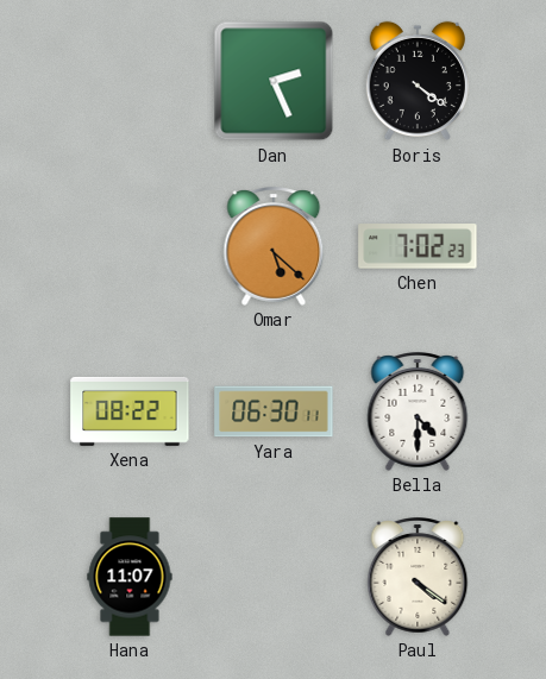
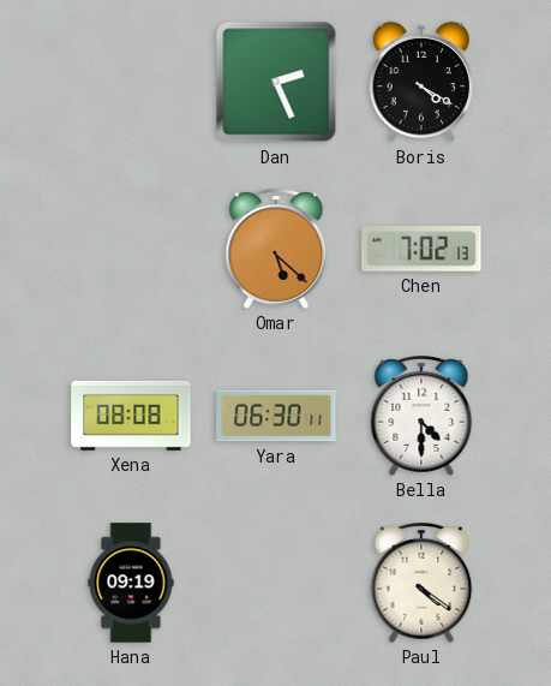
Boris: 4:21 -> 4:20 (421, 82)
Chen: 7:02:23 -> 7:02:13 (421, 249)
Xena: 08:22 -> 08:08 (131, 416)
Hana: 11:07 -> 09:19 (131, 583)
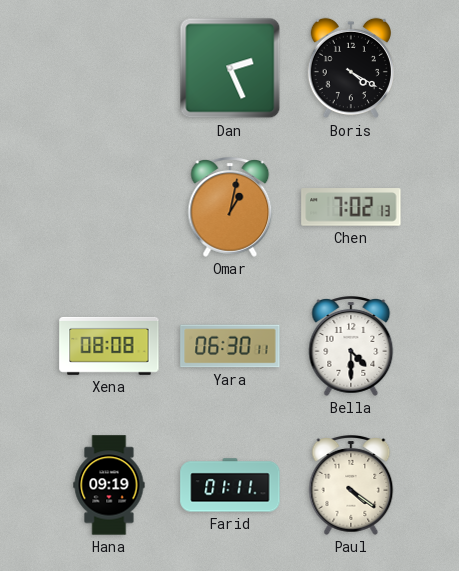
Omar: 5:22 -> 1:02 (230, 208)
Farid: none -> 01:11 (230, 485)
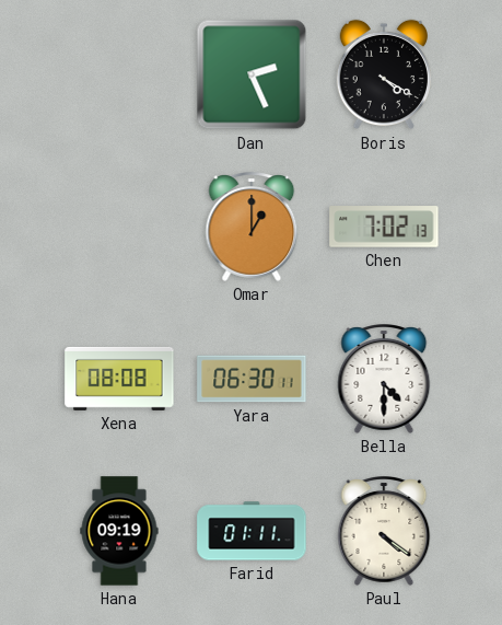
Omar: 1:02 -> 1:00 (252, 228)
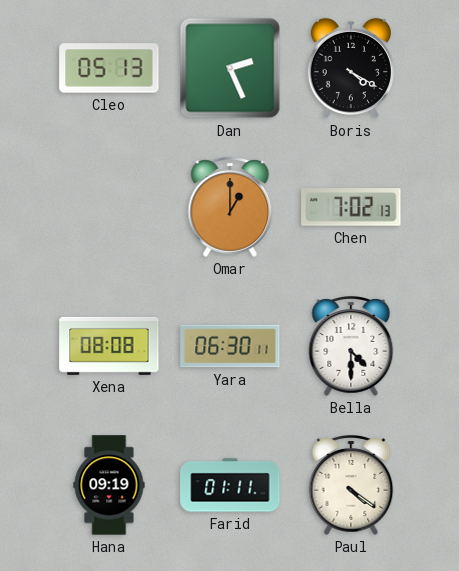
Cleo: none -> 05:13 (109, 68)
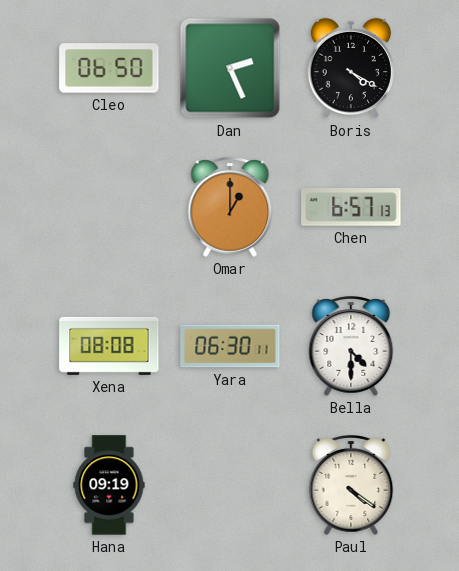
Cleo: 05:13 -> 06:50 (109, 68)
Chen: 7:02 -> 6:57 (351, 207)
Farid: 01:11 -> none (230, 485)
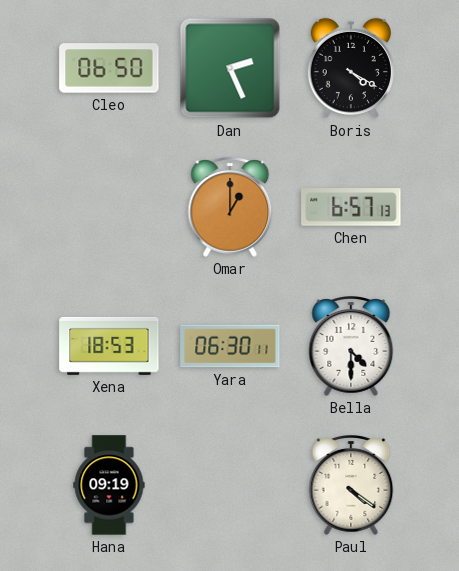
Xena: 08:08 -> 18:53 (109, 346)
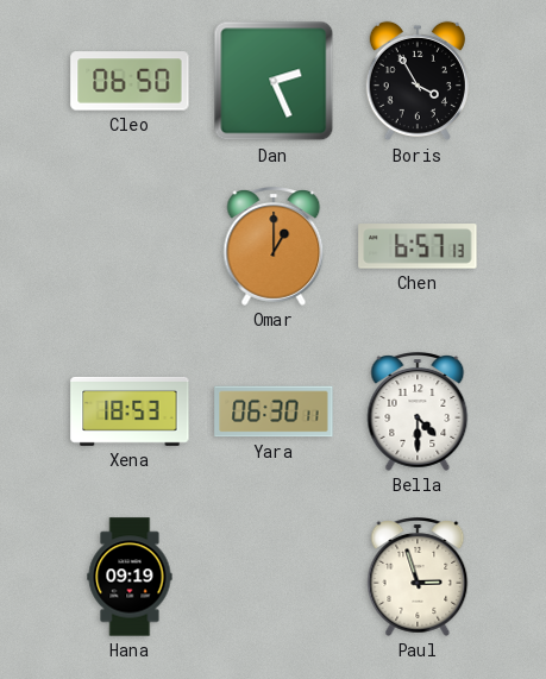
Boris: 4:20 -> 3:55 (418, 81)
Paul: 4:21 -> 2:57 (418, 578)
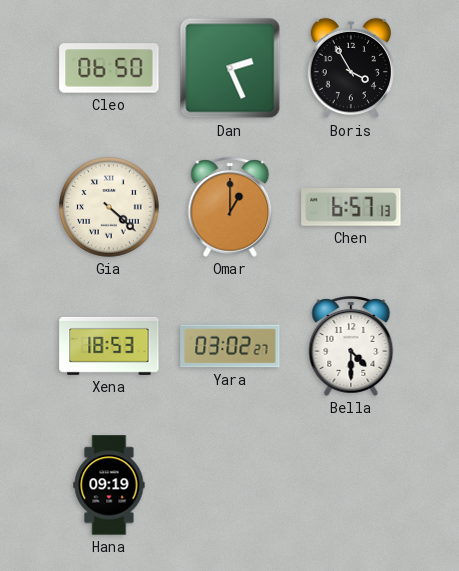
Gia: none -> 4:22 (109, 207)
Yara: 06:30 -> 03:02 (230, 346)
Paul: 2:57 -> none (418, 578)
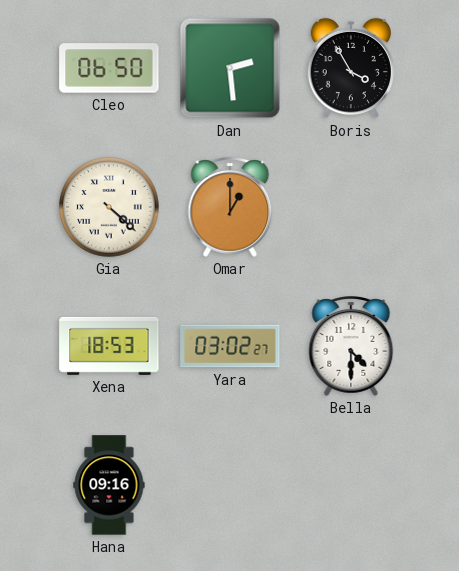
Dan: 2:26 -> 2:29 (230, 68)
Chen: 6:57 -> none (351, 207)
Hana: 09:19 -> 09:16 (109, 485)
